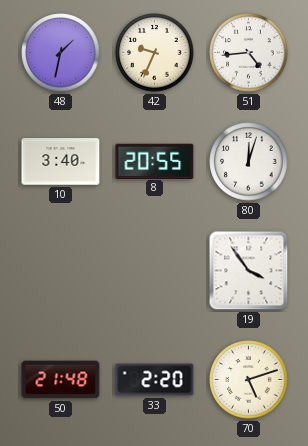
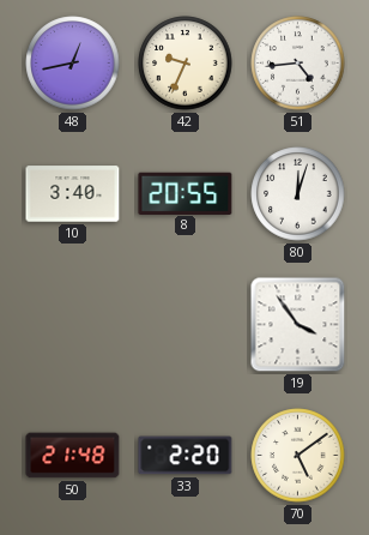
48: 1:32 -> 12:43 (73, 64)
70: 5:12 -> 5:09 (298, 456)
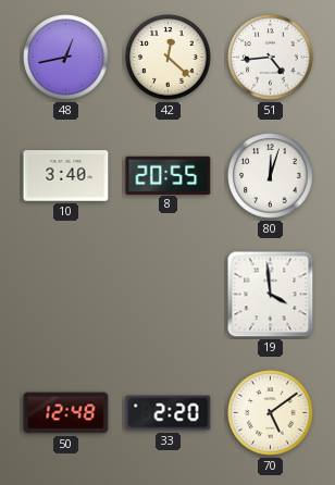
42: 9:34 -> 12:22 (169, 58)
19: 3:54 -> 3:59 (271, 295)
50: 21:48 -> 12:48 (66, 413)
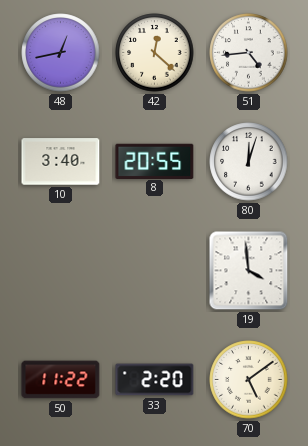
50: 12:48 -> 11:22 (61, 380)
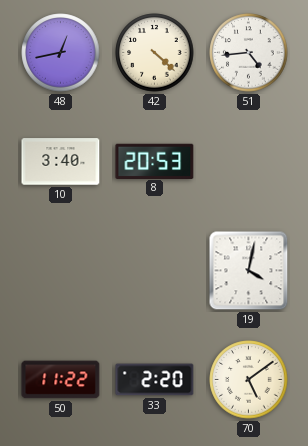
42: 12:22 -> 4:22 (155, 53)
8: 20:55 -> 20:53 (155, 161)
80: 12:03 -> none (249, 162)
19: 3:59 -> 4:02 (249, 271)
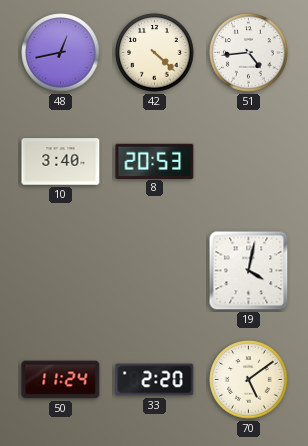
50: 11:22 -> 11:24 (61, 380)
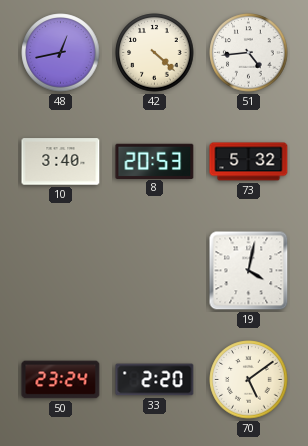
73: none -> 5:32 (249, 162)
50: 11:24 -> 23:24 (61, 380)
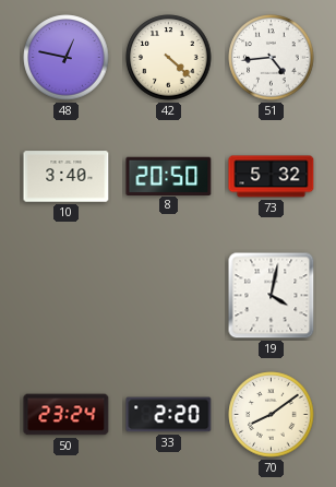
48: 12:43 -> 12:47 (67, 58)
8: 20:53 -> 20:50 (169, 176)
70: 5:09 -> 8:09 (272, 415)
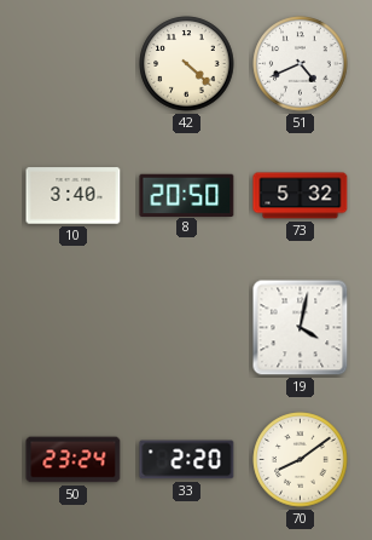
48: 12:47 -> none (67, 58)
51: 4:44 -> 4:41 (301, 64)
